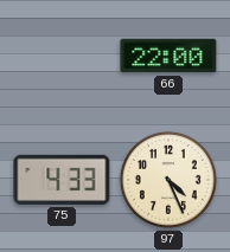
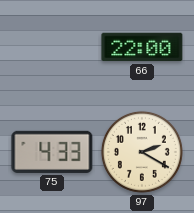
97: 4:26 -> 2:20 (142, 152)
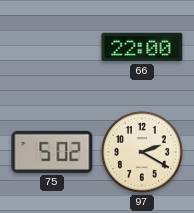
75: 4:33 -> 5:02 (52, 152)
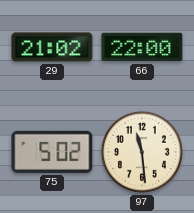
29: none -> 21:02 (52, 47)
97: 2:20 -> 11:29 (142, 152)
